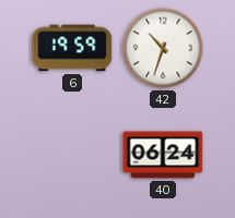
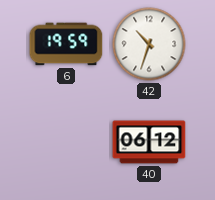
40: 06:24 -> 06:12 (149, 142)
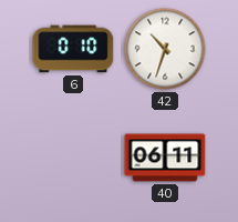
6: 19:59 -> 0:10 (73, 49)
40: 06:12 -> 06:11 (165, 158)
